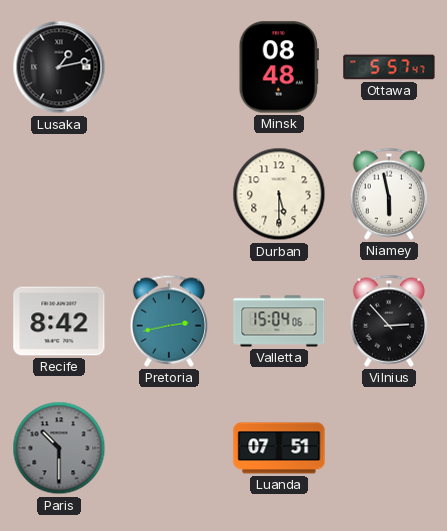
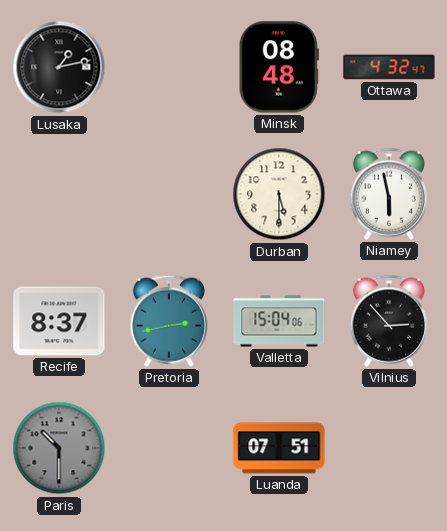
Ottawa: 5:57 -> 4:32 (389, 67)
Recife: 8:42 -> 8:37 (59, 321)
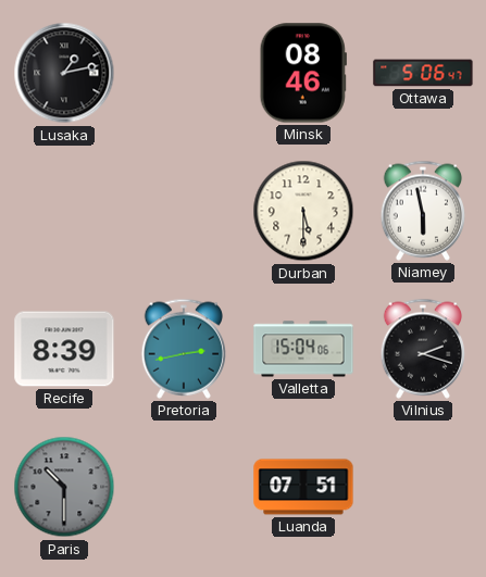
Minsk: 08:48 -> 08:46 (303, 73)
Ottawa: 4:32 -> 5:06 (423, 73)
Recife: 8:37 -> 8:39 (64, 349)
Vilnius: 2:53 -> 2:18 (422, 349)
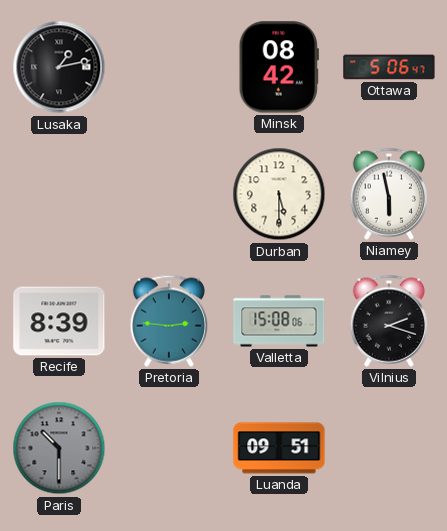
Minsk: 08:46 -> 08:42 (279, 67)
Pretoria: 2:43 -> 2:46 (168, 321)
Valletta: 15:04 -> 15:08 (279, 321)
Luanda: 07:51 -> 09:51 (279, 448)
